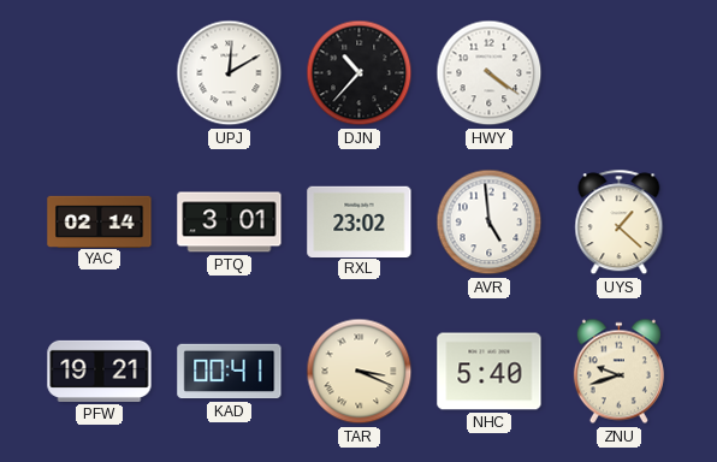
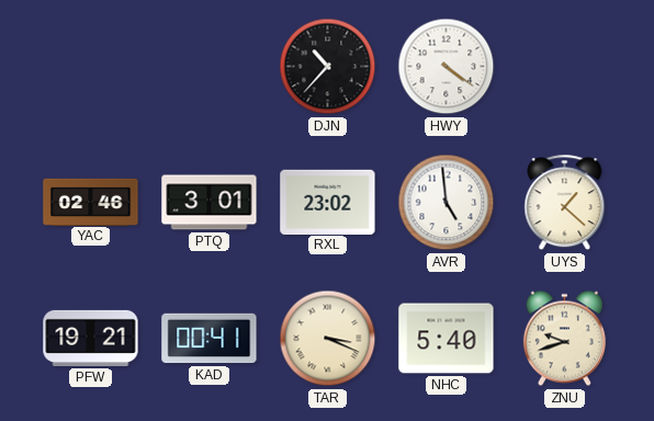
UPJ: 12:10 -> none (230, 73)
YAC: 02:14 -> 02:46 (91, 202)
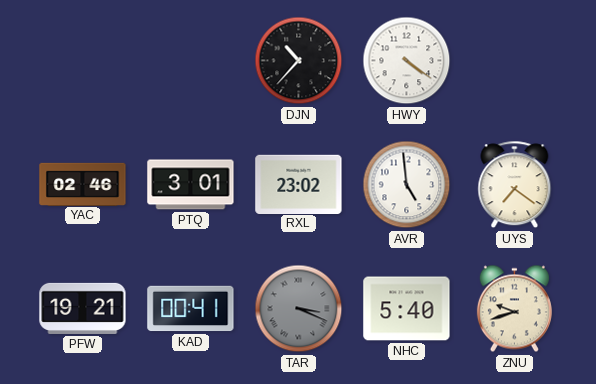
UYS: 1:22 -> 7:21 (515, 185)
TAR dial: cream -> grey (299, 309)
